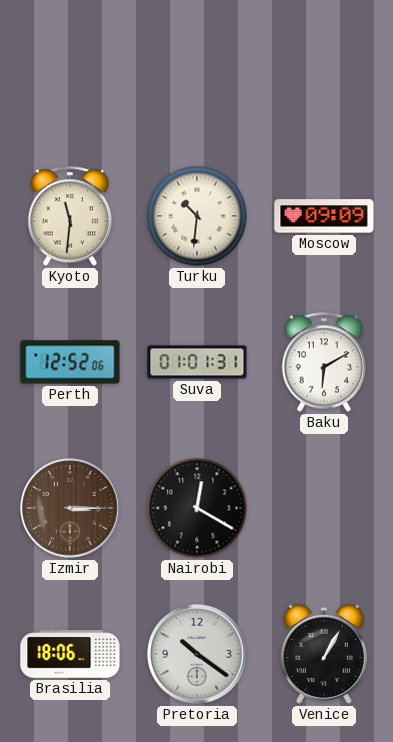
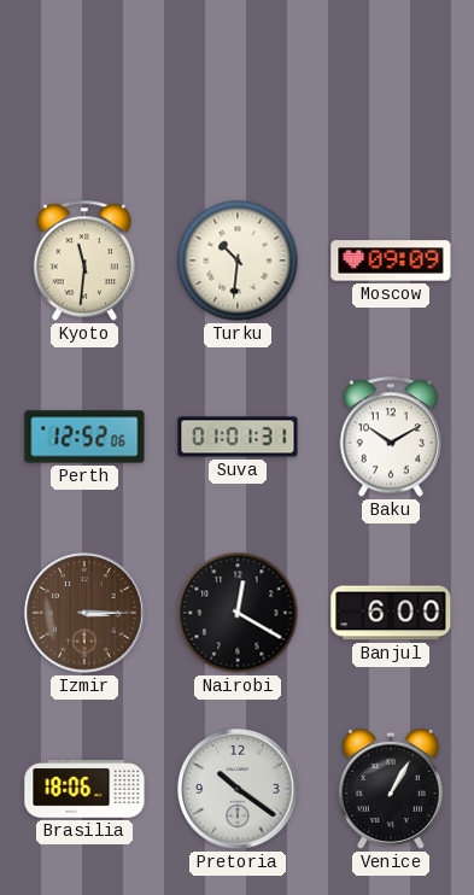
Baku: 6:10 -> 10:10 (390, 437)
Banjul: none -> 6:00 (391, 613)
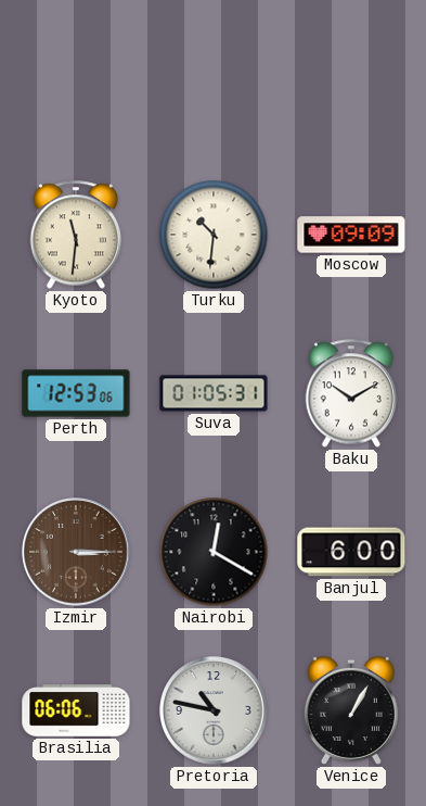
Perth: 12:52 -> 12:53 (76, 393)
Suva: 01:01 -> 01:05 (214, 393)
Brasilia: 18:06 -> 06:06 (76, 710)
Pretoria: 10:21 -> 10:47 (214, 710)
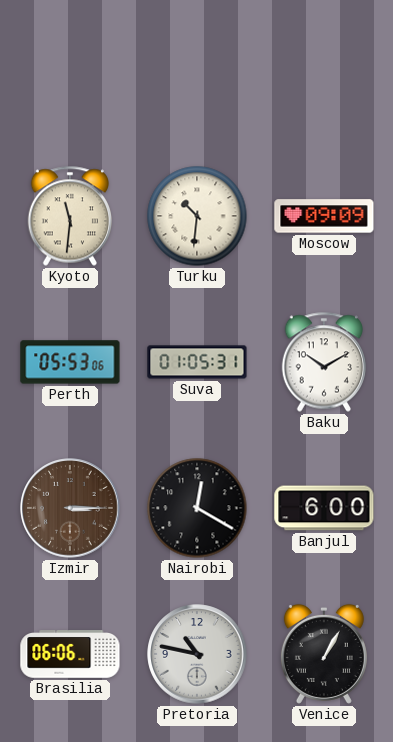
Perth: 12:53 -> 05:53 (70, 362)
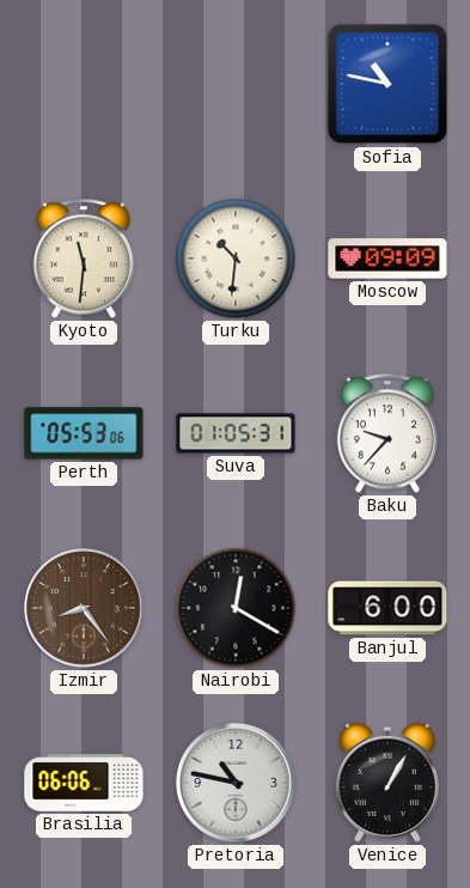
Sofia: none -> 10:47 (387, 84)
Baku: 10:10 -> 9:37 (386, 433)
Izmir: 3:15 -> 8:24 (84, 608)
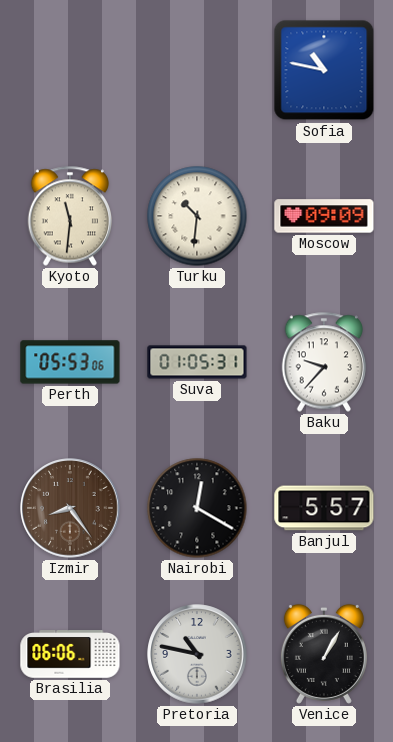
Banjul: 6:00 -> 5:57 (324, 508)
